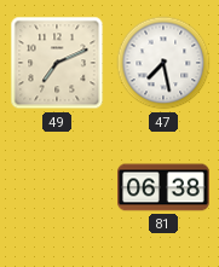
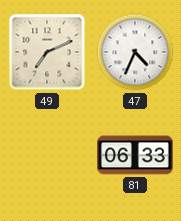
47: 7:28 -> 4:34 (135, 52)
81: 06:38 -> 06:33 (136, 155)
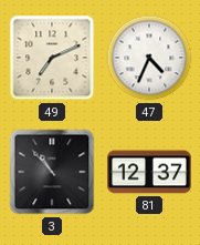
3: none -> 10:53 (52, 172)
81: 06:33 -> 12:37 (150, 172)
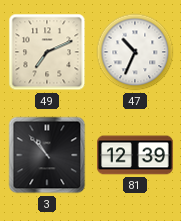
47: 4:34 -> 10:34 (135, 52)
81: 12:37 -> 12:39 (136, 155)
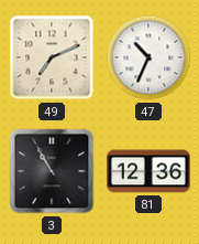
3: 10:53 -> 10:55 (52, 171)
81: 12:39 -> 12:36 (150, 171)
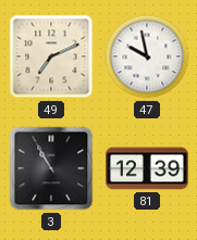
47: 10:34 -> 9:58 (147, 56)
81: 12:36 -> 12:39 (148, 168)
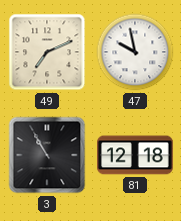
81: 12:39 -> 12:18 (136, 155)
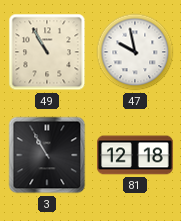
49: 7:11 -> 10:55 (47, 52)
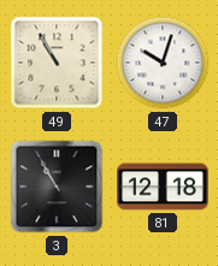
47: 9:58 -> 10:03 (163, 63)
